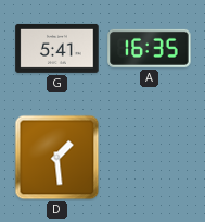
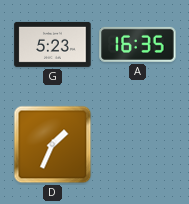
G: 5:41 -> 5:23 (53, 44)
D: 1:29 -> 1:34 (53, 145)
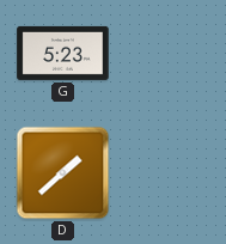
A: 16:35 -> none (138, 44)
D: 1:34 -> 1:38 (63, 173)
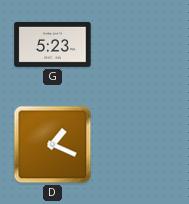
D: 1:38 -> 1:19 (53, 145)
